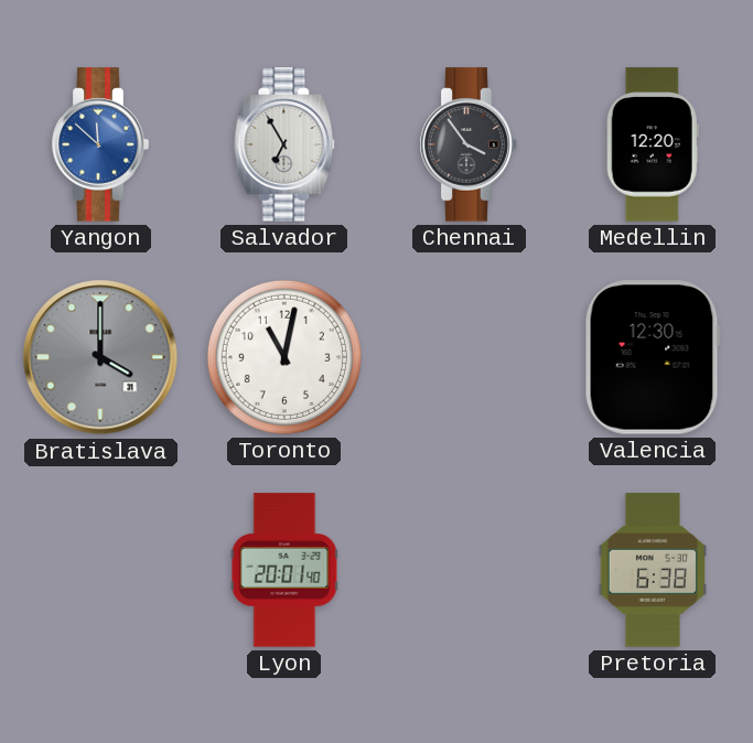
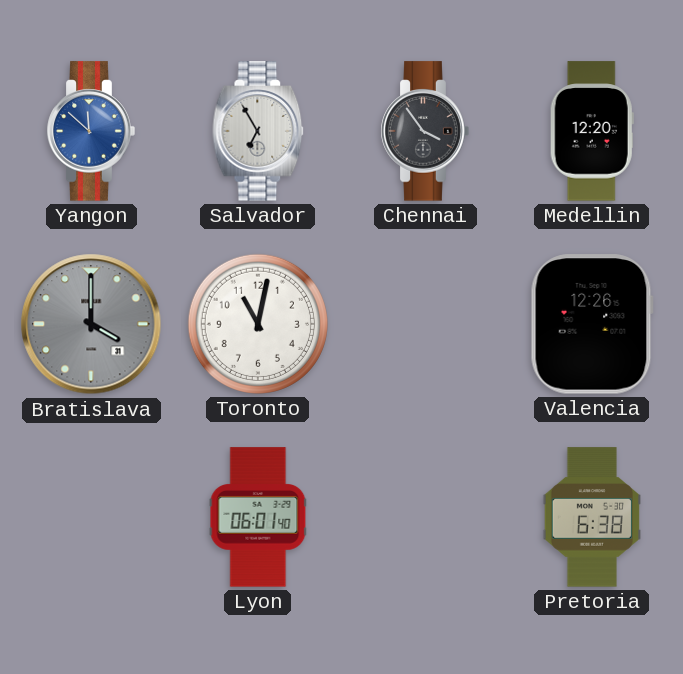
Valencia: 12:30 -> 12:26 (592, 324)
Lyon: 20:01 -> 06:01 (258, 517)
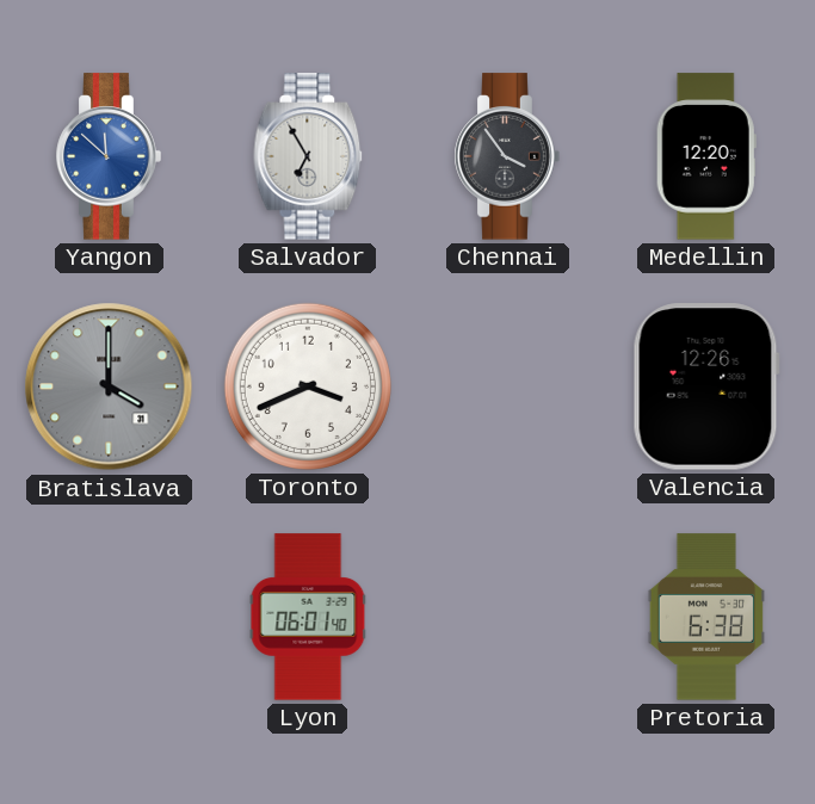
Toronto: 11:02 -> 3:41 (308, 386)
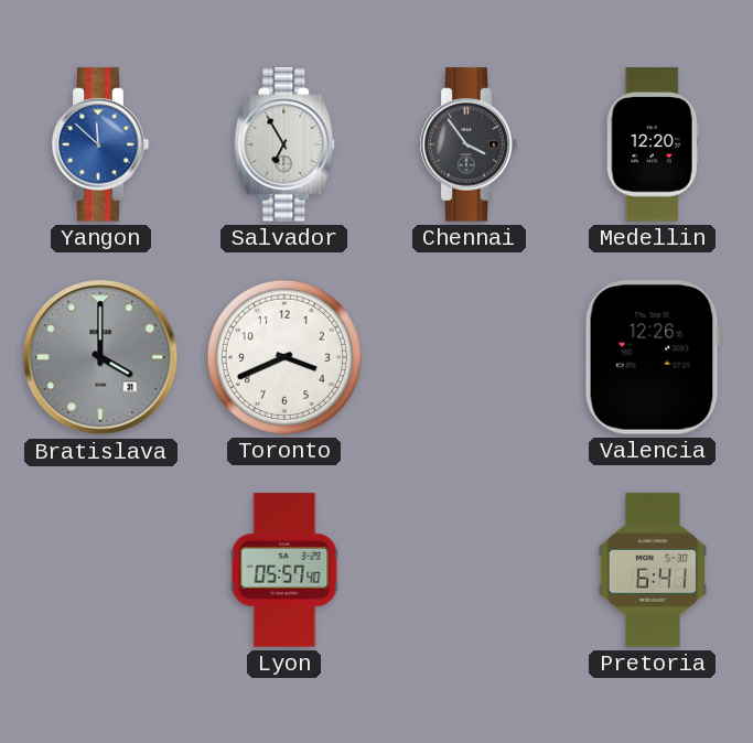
Lyon: 06:01 -> 05:57 (284, 570)
Pretoria: 6:38 -> 6:41 (652, 570)
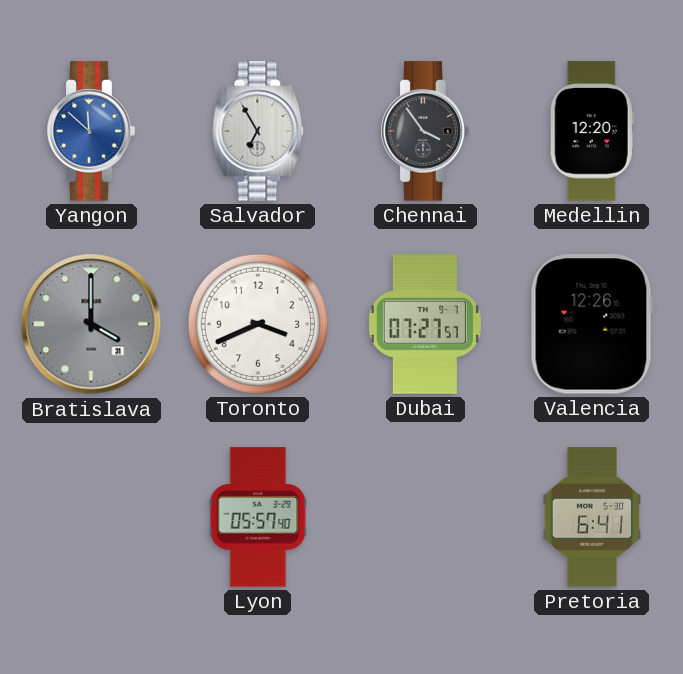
Dubai: none -> 07:27 (425, 324)
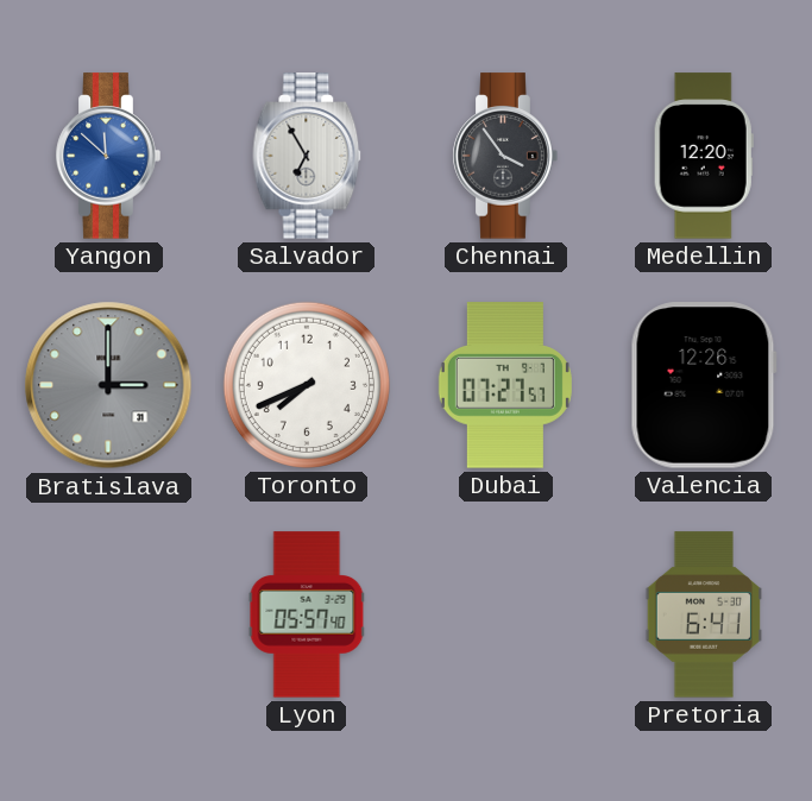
Bratislava: 4:00 -> 3:00 (108, 385)
Toronto: 3:41 -> 7:41 (307, 385)
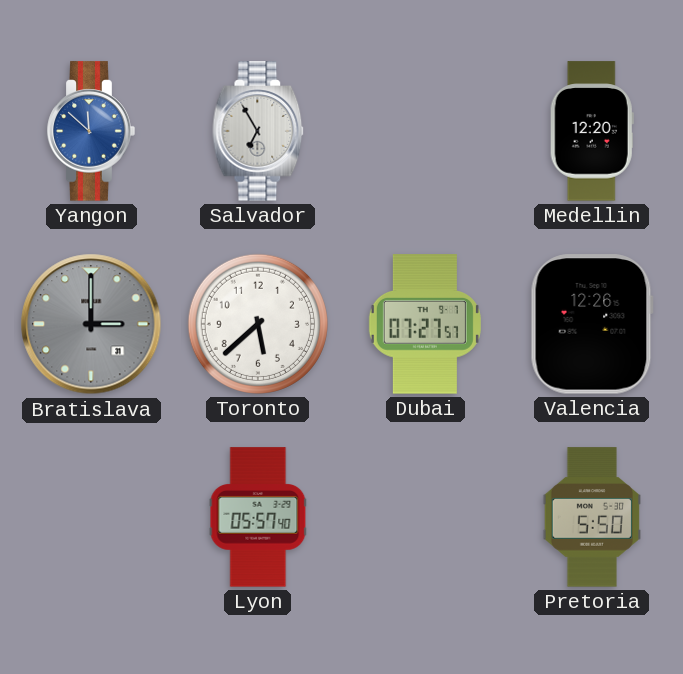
Chennai: 3:54 -> none (505, 156)
Toronto: 7:41 -> 5:38 (258, 324)
Pretoria: 6:41 -> 5:50 (591, 517)
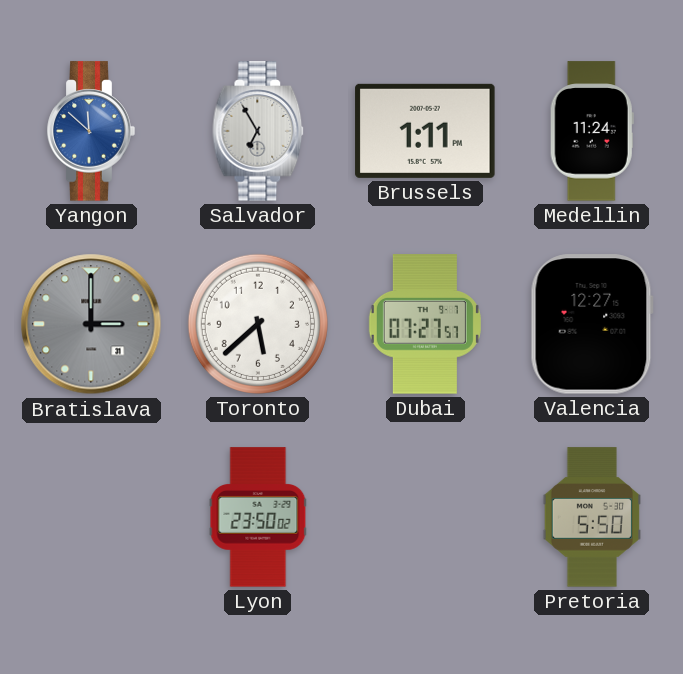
Brussels: none -> 1:11 (425, 131)
Medellin: 12:20 -> 11:24 (592, 131)
Valencia: 12:26 -> 12:27 (592, 324)
Lyon: 05:57 -> 23:50 (258, 517)
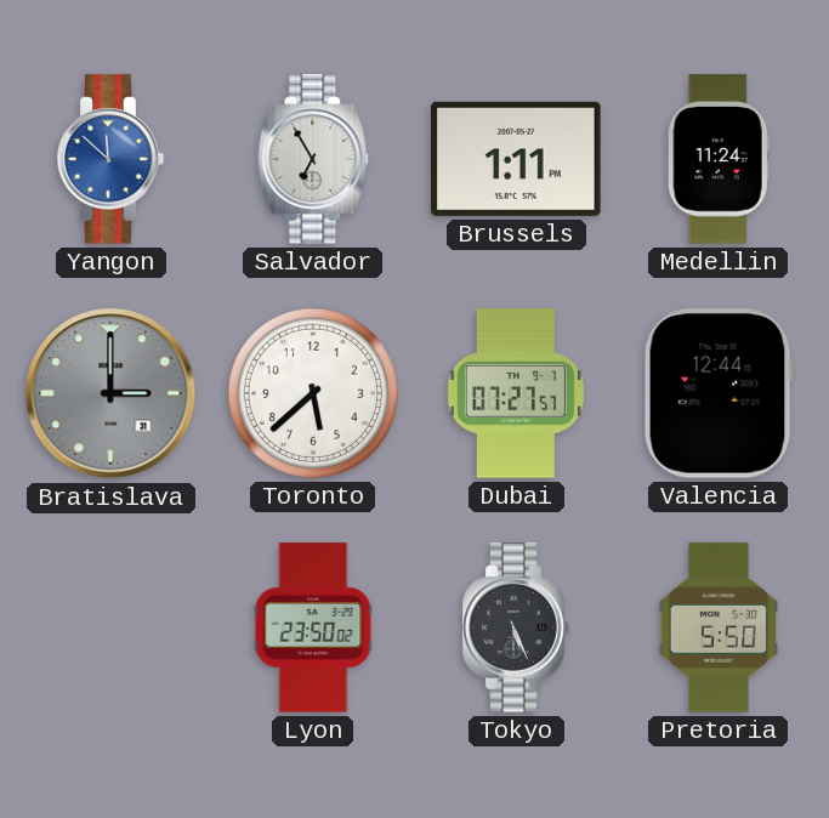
Valencia: 12:27 -> 12:44 (719, 393)
Tokyo: none -> 5:26 (516, 627)
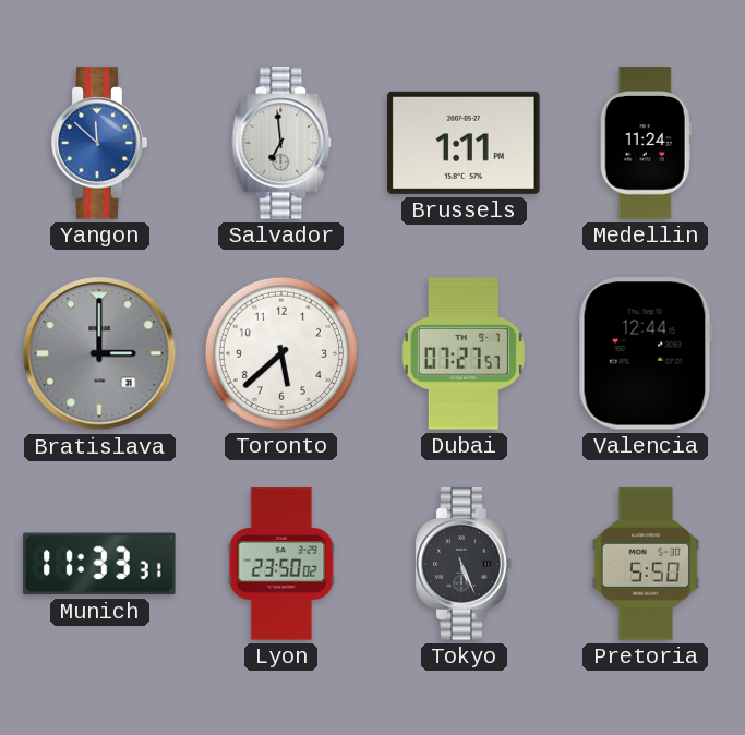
Salvador: 6:55 -> 6:59 (281, 143)
Munich: none -> 11:33 (99, 564)
